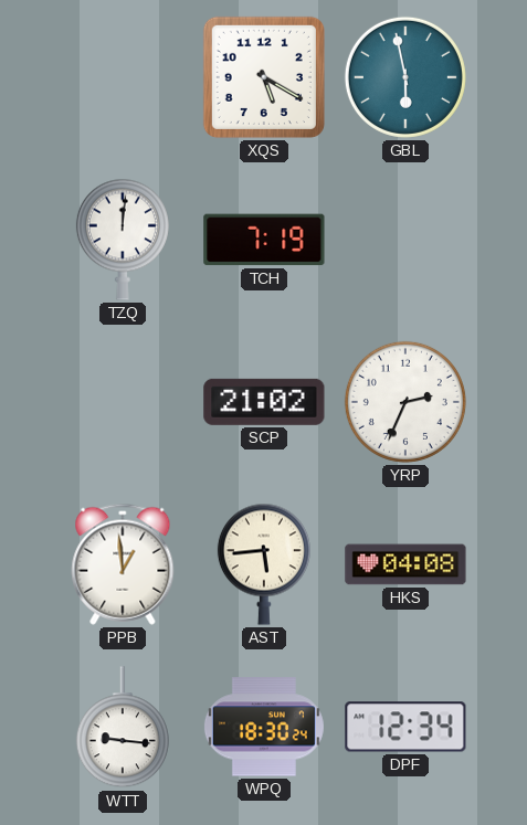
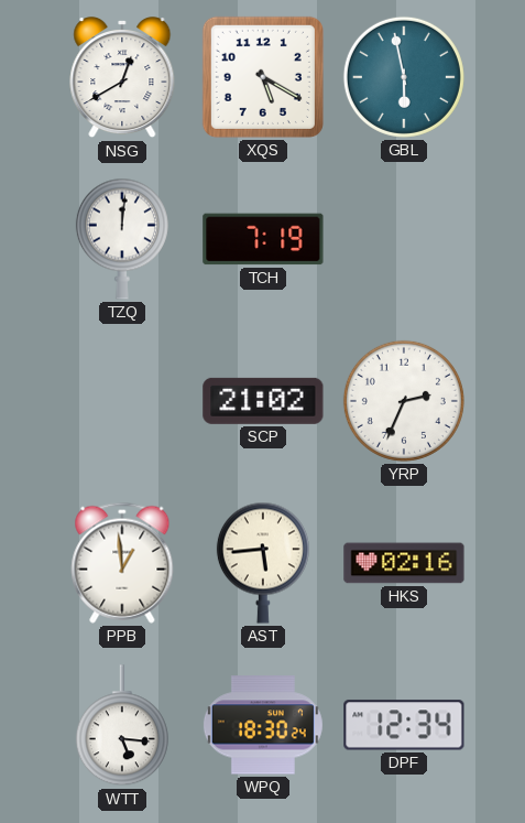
NSG: none -> 12:40 (122, 78)
HKS: 04:08 -> 02:16 (404, 563)
WTT: 9:16 -> 5:16 (122, 726)
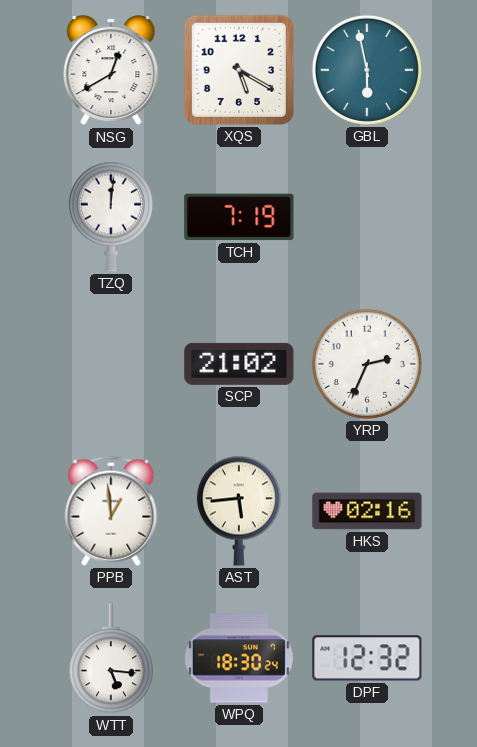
DPF: 12:34 -> 12:32 (367, 658)
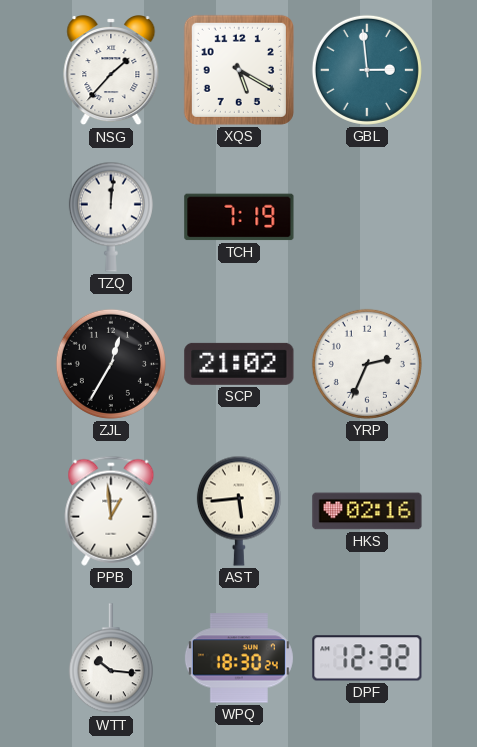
NSG: 12:40 -> 1:37 (111, 71)
GBL: 5:58 -> 2:59 (367, 70)
ZJL: none -> 12:35 (111, 364)
WTT: 5:16 -> 10:16 (111, 659)
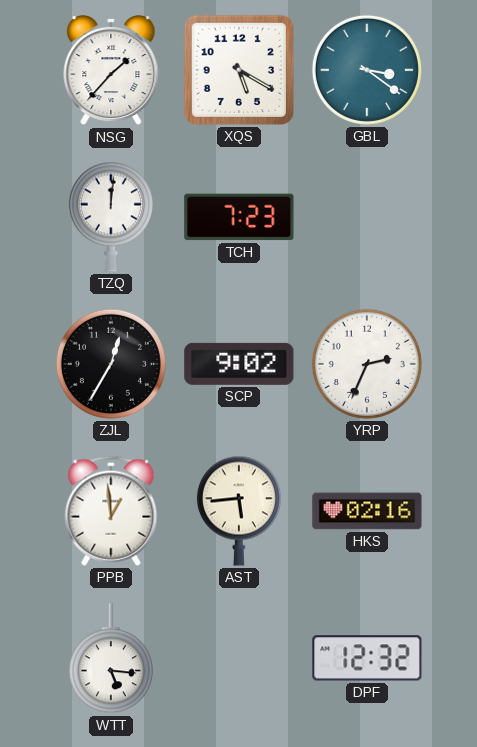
GBL: 2:59 -> 3:21 (367, 70)
TCH: 7:19 -> 7:23 (239, 217)
SCP: 21:02 -> 9:02 (239, 364)
WTT: 10:16 -> 5:16 (111, 659)
WPQ: 18:30 -> none (239, 658)
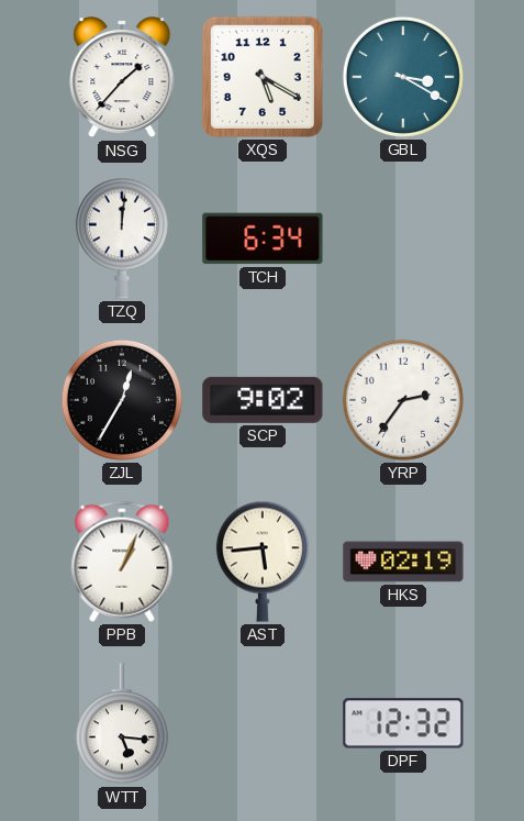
GBL: 3:21 -> 3:20 (403, 77)
TCH: 7:23 -> 6:34 (263, 238)
YRP: 2:34 -> 2:36 (403, 400)
PPB: 12:59 -> 1:04 (122, 562)
HKS: 02:16 -> 02:19 (403, 562)
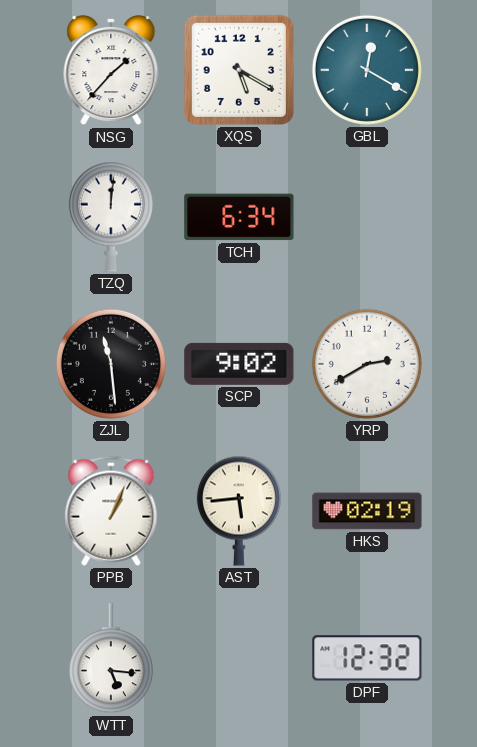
GBL: 3:20 -> 12:20 (367, 70)
ZJL: 12:35 -> 11:29 (111, 364)
YRP: 2:36 -> 2:40 (367, 364)
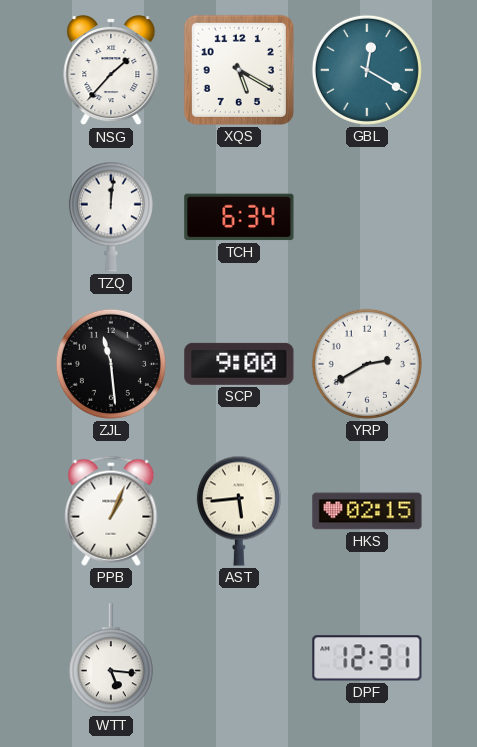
SCP: 9:02 -> 9:00 (239, 364)
HKS: 02:19 -> 02:15 (367, 511)
DPF: 12:32 -> 12:31 (367, 658)
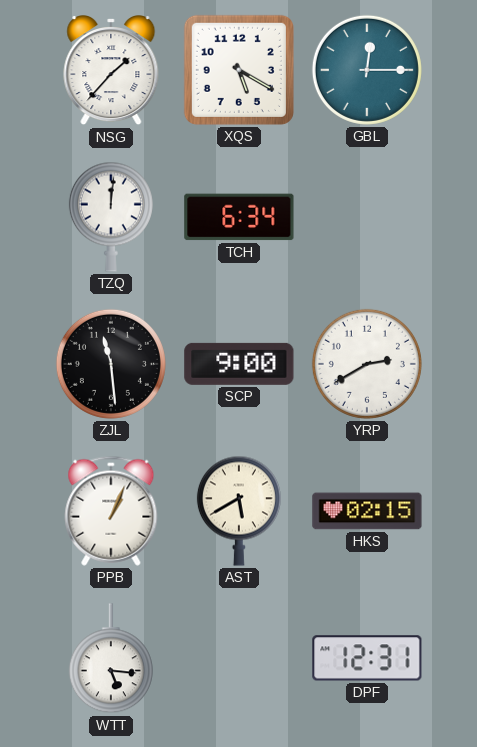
GBL: 12:20 -> 12:15 (367, 70)
AST: 5:44 -> 5:40 (239, 511)
